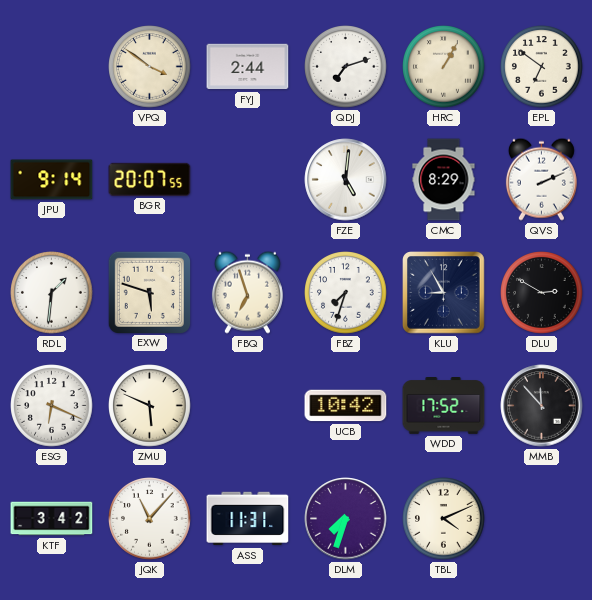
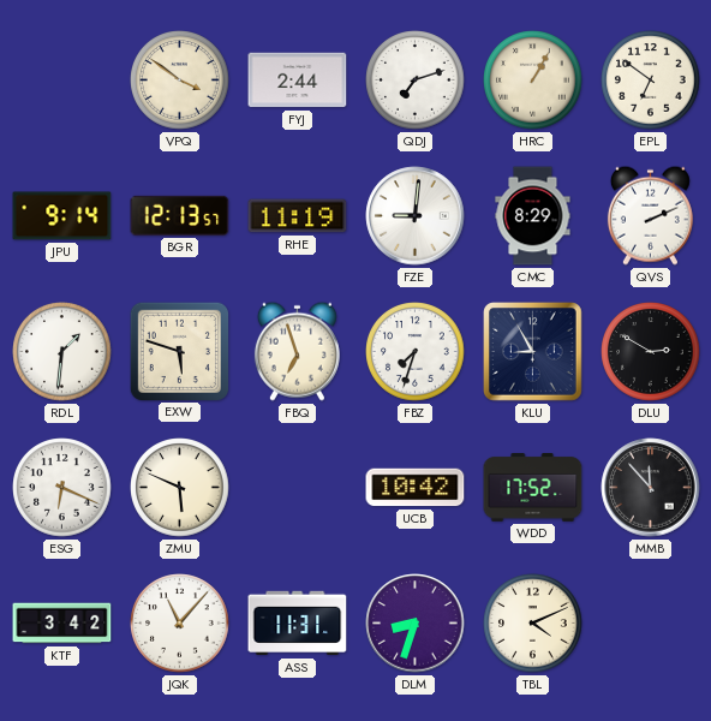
BGR: 20:07 -> 12:13 (180, 215)
RHE: none -> 11:19 (298, 216)
FZE: 5:01 -> 9:01 (416, 216)
DLM: 7:33 -> 8:33 (416, 624)
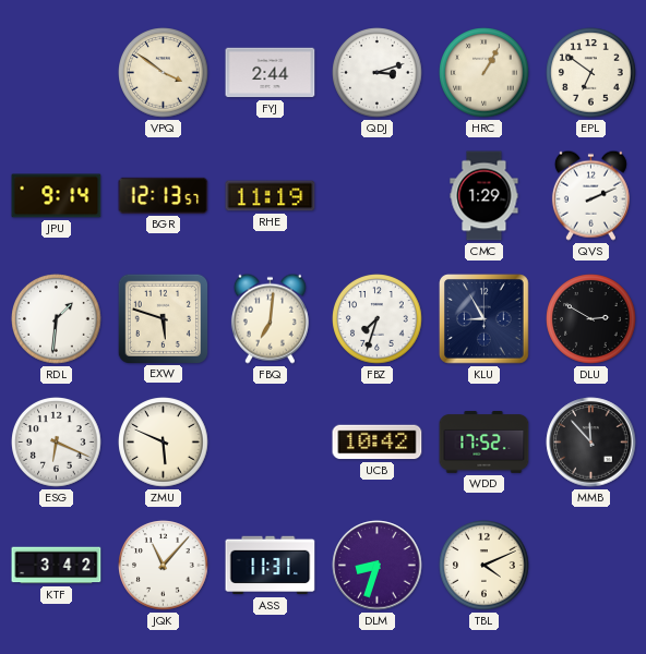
QDJ: 7:12 -> 3:12 (378, 73)
FZE: 9:01 -> none (416, 216)
CMC: 8:29 -> 1:29 (484, 196)
FBQ: 6:57 -> 7:01 (270, 318)
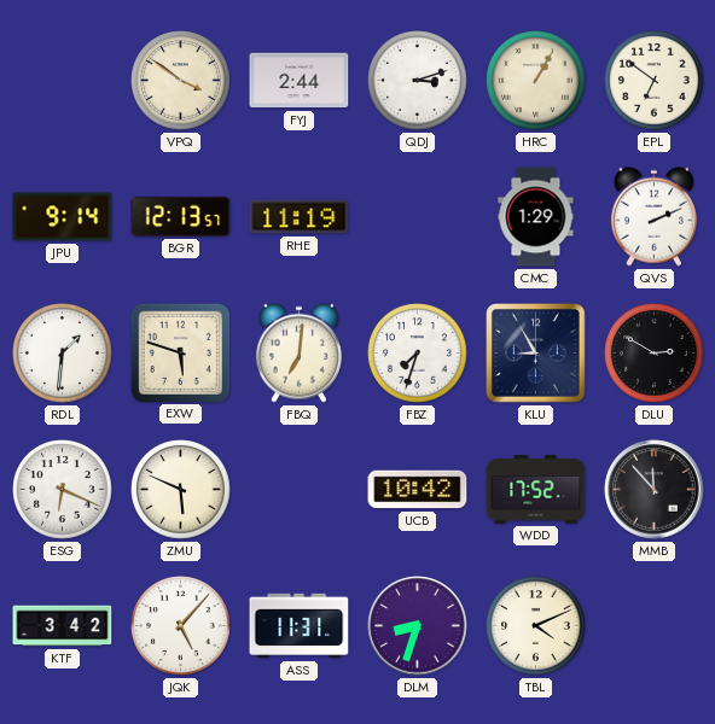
JQK: 11:07 -> 5:07 (181, 626)
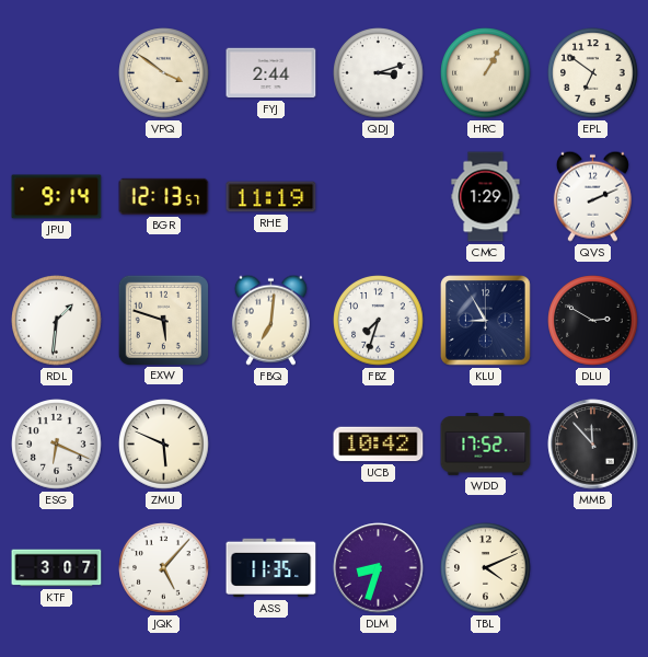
KTF: 3:42 -> 3:07 (57, 568)
ASS: 11:31 -> 11:35 (271, 568)
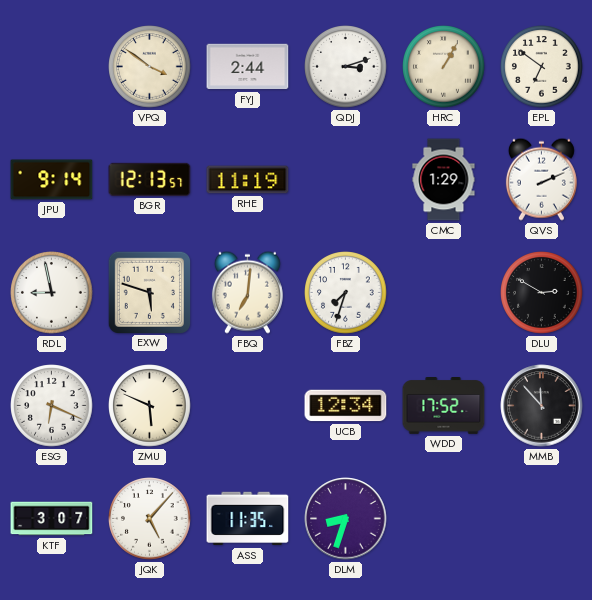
RDL: 1:31 -> 8:58 (52, 293)
KLU: 8:55 -> none (486, 321)
UCB: 10:42 -> 12:34 (346, 406)
TBL: 4:11 -> none (486, 568)
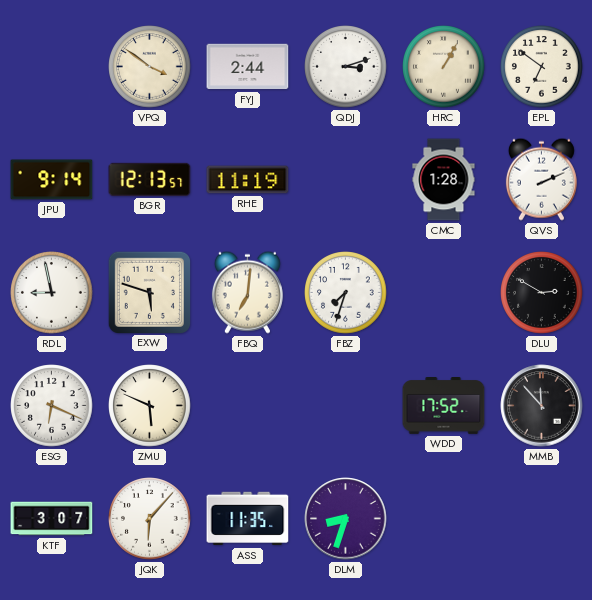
CMC: 1:29 -> 1:28 (444, 180)
UCB: 12:34 -> none (346, 406)
JQK: 5:07 -> 6:07 (150, 519)
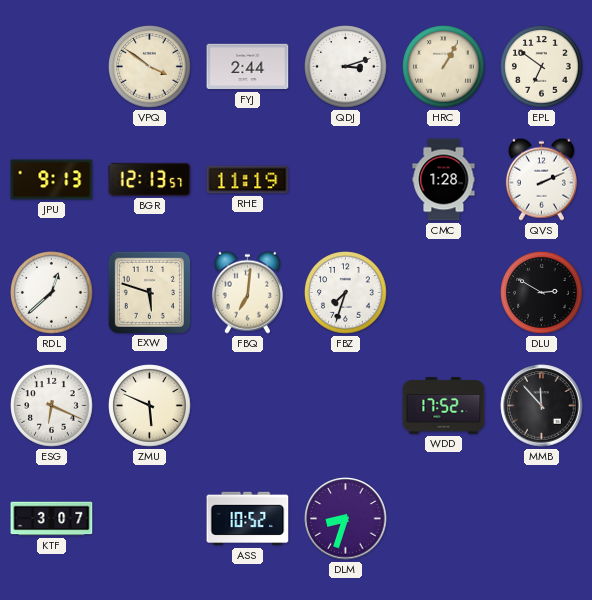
JPU: 9:14 -> 9:13 (52, 180)
RDL: 8:58 -> 12:38 (52, 293)
JQK: 6:07 -> none (150, 519)
ASS: 11:35 -> 10:52 (248, 519)
